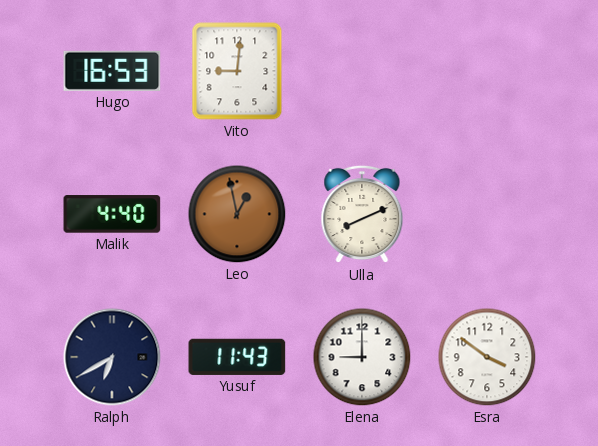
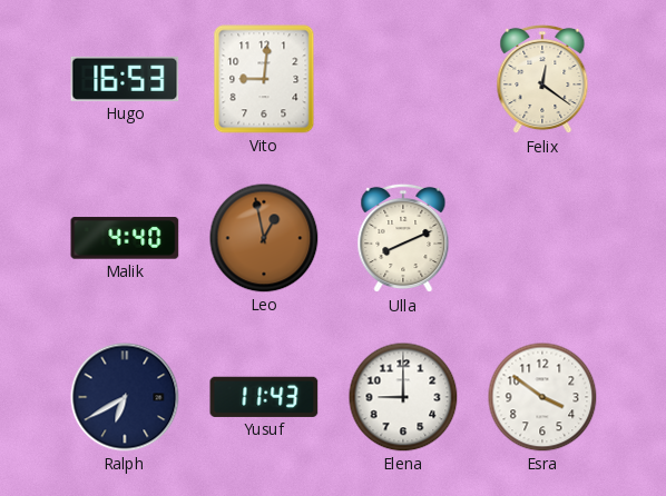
Felix: none -> 12:21 (542, 79)
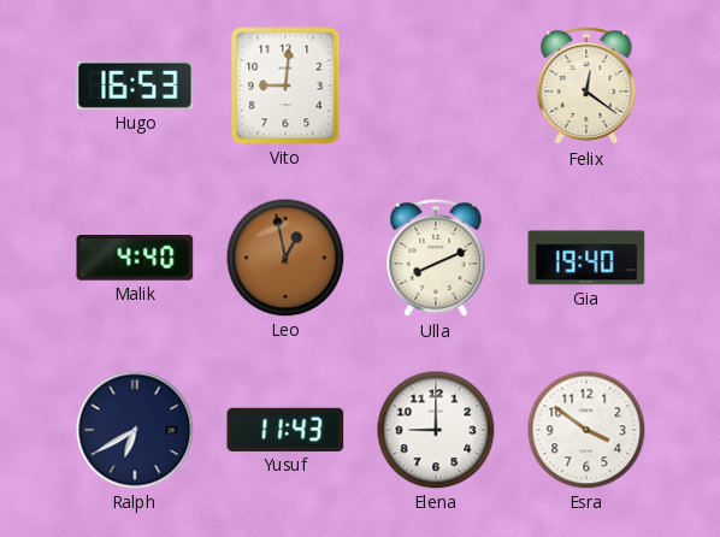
Gia: none -> 19:40 (586, 258)
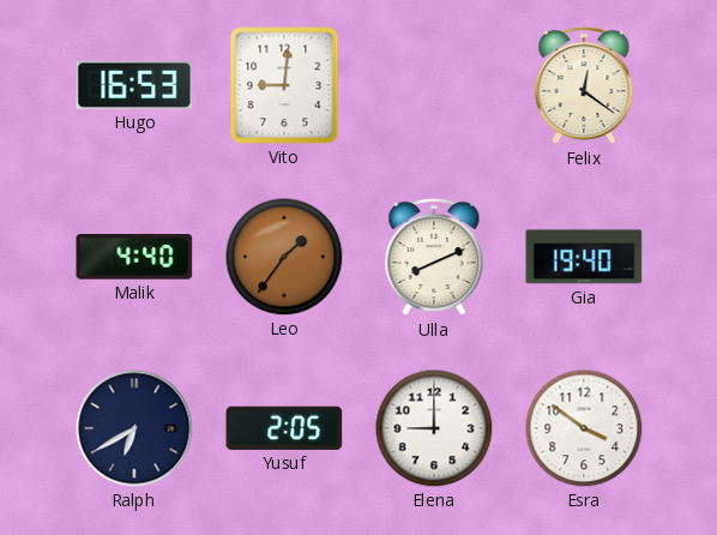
Leo: 12:58 -> 1:36 (284, 257)
Yusuf: 11:43 -> 2:05 (284, 428)
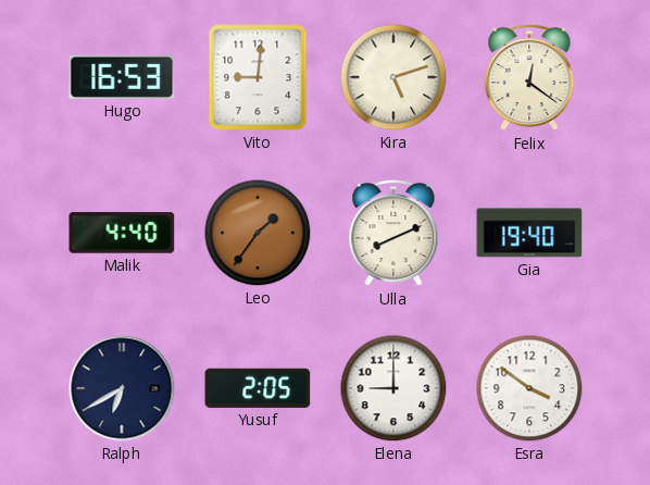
Kira: none -> 5:12 (393, 77)
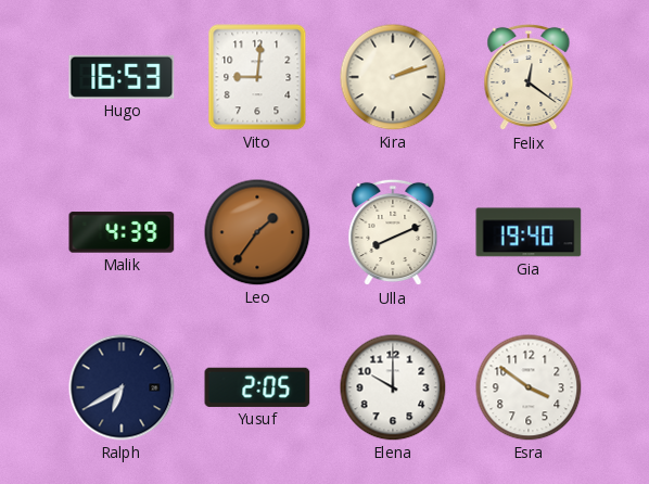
Kira: 5:12 -> 2:12 (393, 77)
Malik: 4:40 -> 4:39 (122, 232)
Elena: 9:00 -> 10:00 (393, 387)
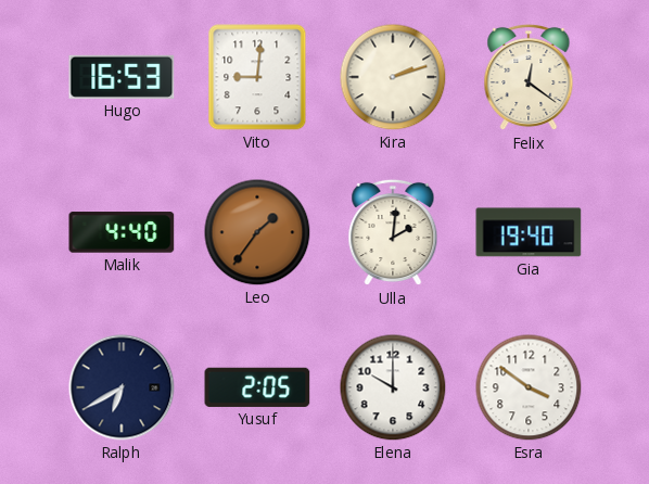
Malik: 4:39 -> 4:40 (122, 232)
Ulla: 8:11 -> 2:01 (393, 232)
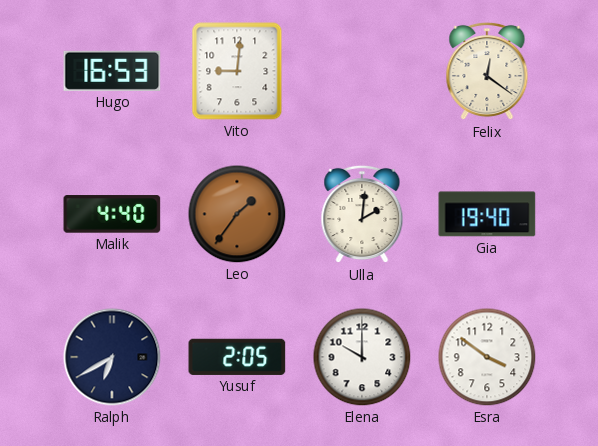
Kira: 2:12 -> none (393, 77)
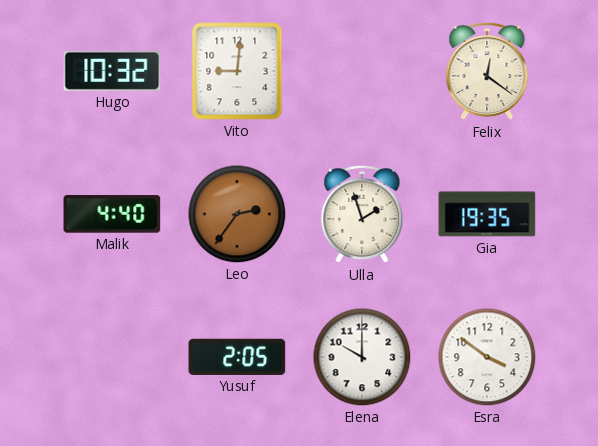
Hugo: 16:53 -> 10:32 (112, 71)
Leo: 1:36 -> 2:36 (237, 214)
Ulla: 2:01 -> 1:57 (362, 214)
Gia: 19:40 -> 19:35 (487, 214)
Ralph: 6:40 -> none (112, 357)
